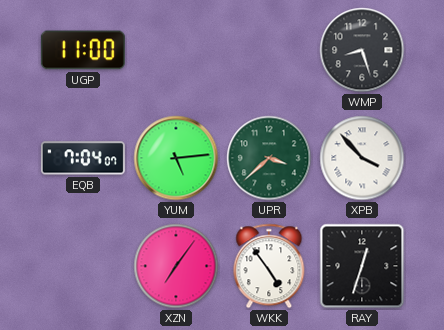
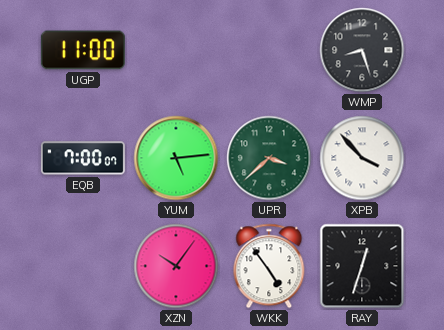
EQB: 7:04 -> 7:00 (83, 158)
XZN: 7:06 -> 10:06 (176, 266)
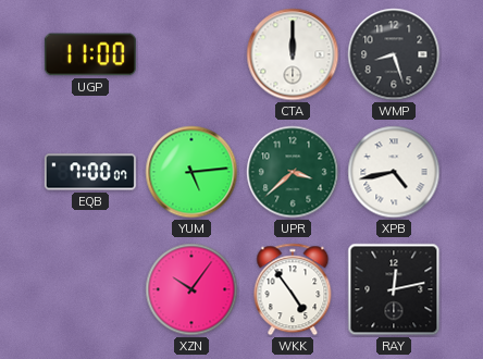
CTA: none -> 12:00 (293, 54)
XPB: 3:53 -> 4:43 (394, 172)
RAY: 12:33 -> 12:13 (394, 289)
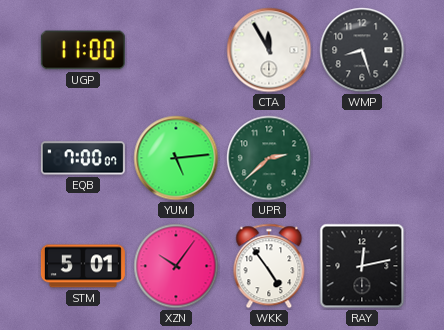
CTA: 12:00 -> 11:55 (269, 50)
UPR: 3:38 -> 2:38 (269, 158)
XPB: 4:43 -> none (394, 172)
STM: none -> 5:01 (83, 266)
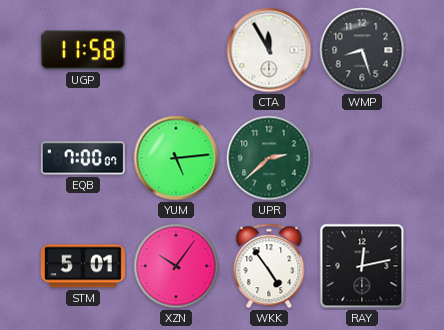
UGP: 11:00 -> 11:58 (83, 50)
